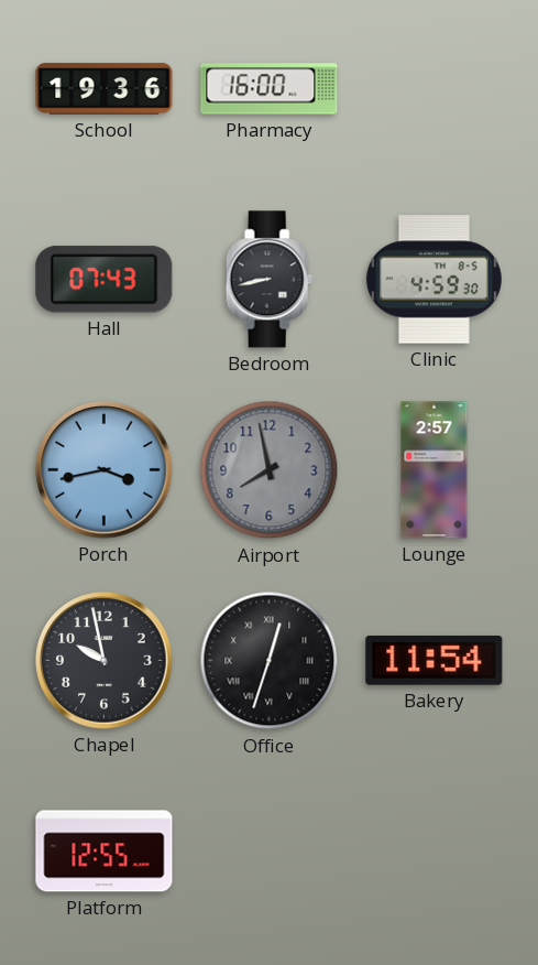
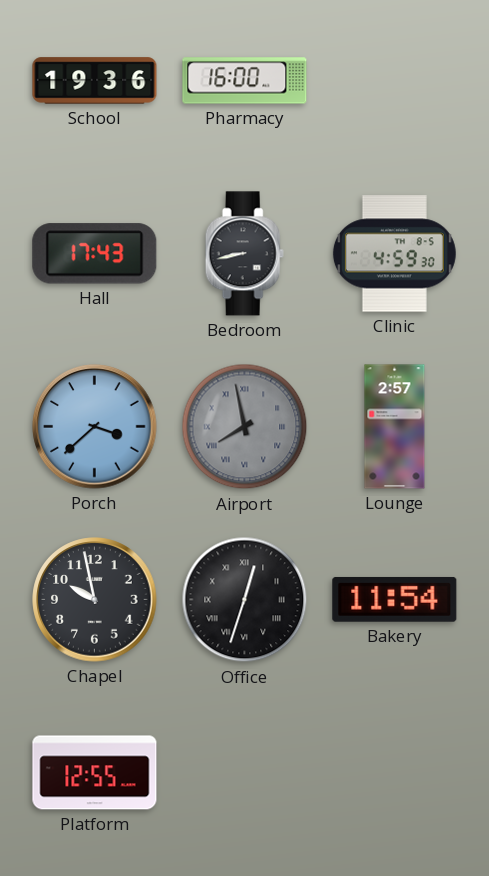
Hall: 07:43 -> 17:43 (95, 254)
Porch: 3:43 -> 3:38 (95, 427)
Airport numerals: Arabic -> Roman (245, 427)
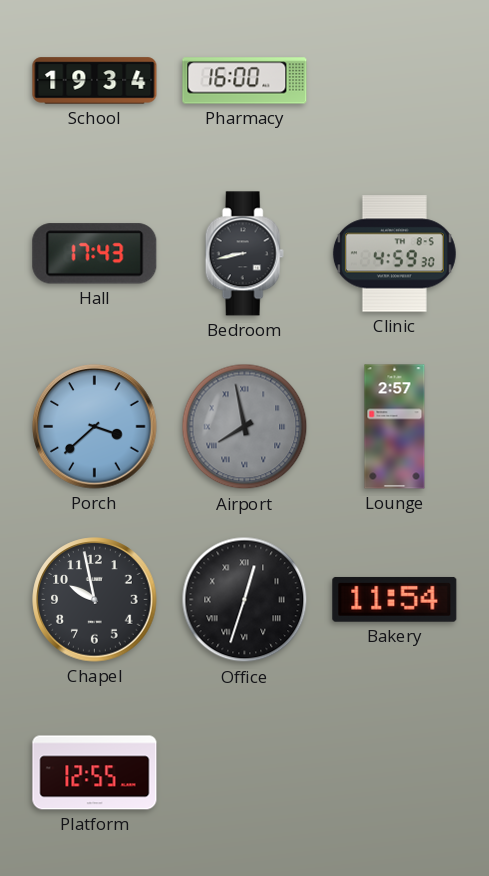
School: 19:36 -> 19:34 (95, 81)
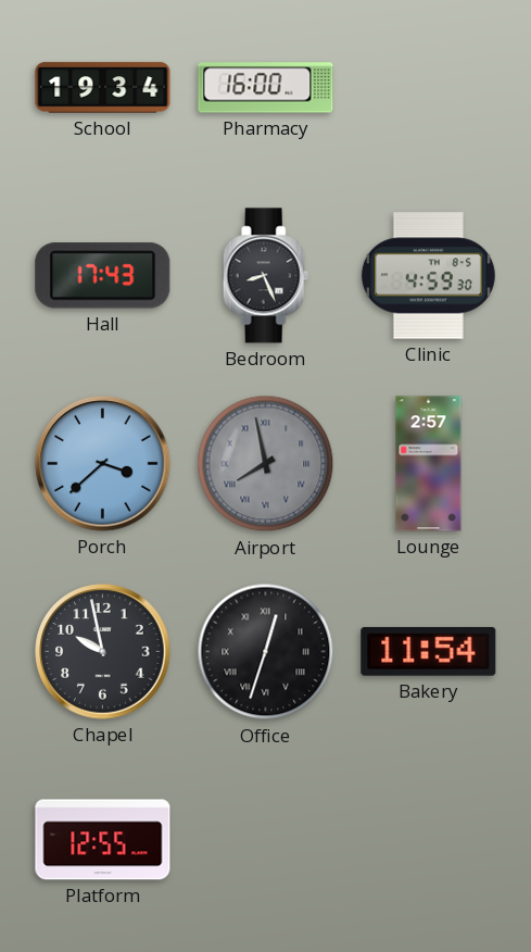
Bedroom: 8:43 -> 8:26 (265, 276)
